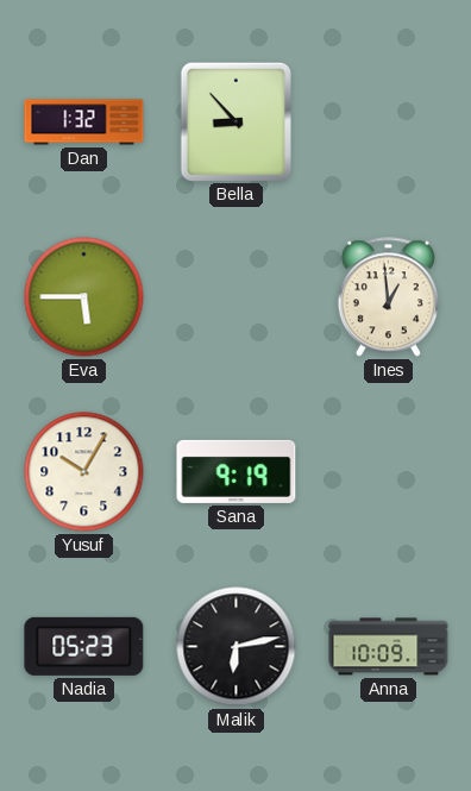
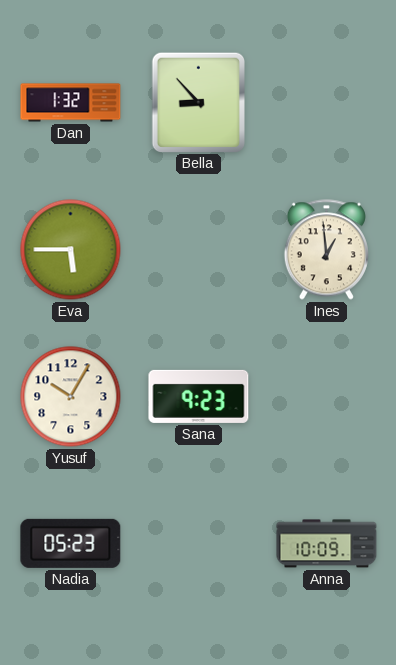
Sana: 9:19 -> 9:23 (199, 396)
Malik: 6:13 -> none (237, 647)
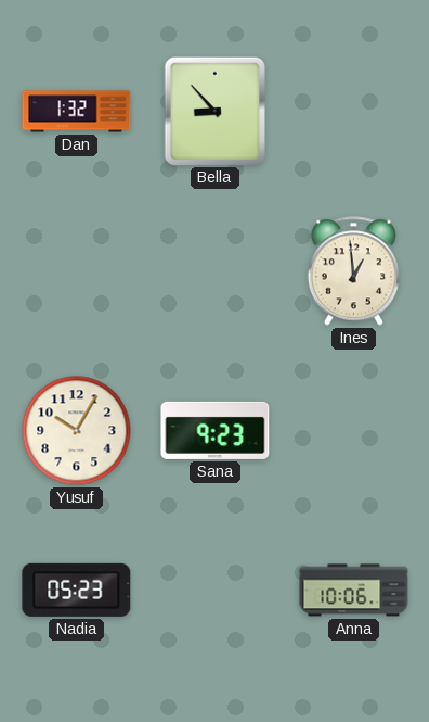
Eva: 5:45 -> none (71, 250)
Anna: 10:09 -> 10:06 (354, 591)
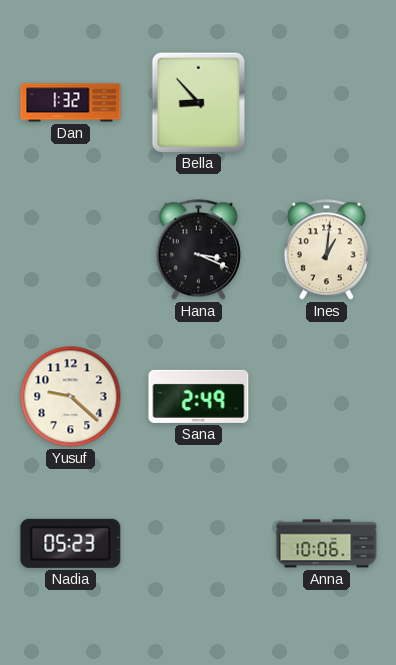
Hana: none -> 3:19 (198, 250)
Ines: 12:59 -> 1:01 (326, 250)
Yusuf: 10:05 -> 9:22 (71, 397)
Sana: 9:23 -> 2:49 (199, 396)
